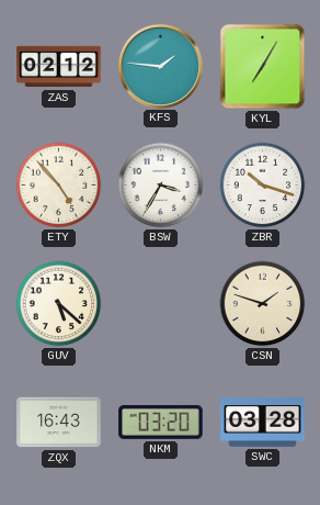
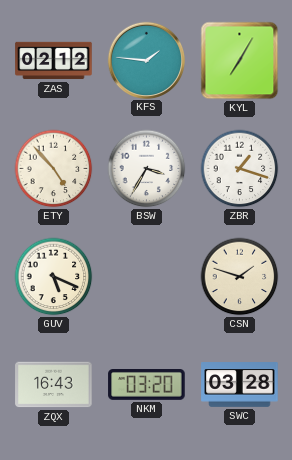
ZBR: 10:18 -> 1:18 (240, 169)
GUV: 5:22 -> 5:19 (54, 277)
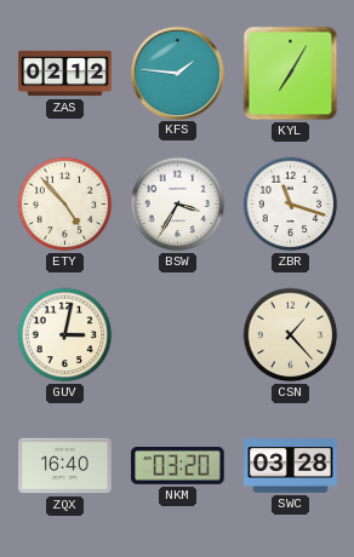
ZBR: 1:18 -> 11:18 (291, 205)
GUV: 5:19 -> 3:02 (65, 335)
CSN: 1:48 -> 1:23 (291, 335)
ZQX: 16:43 -> 16:40 (65, 466)
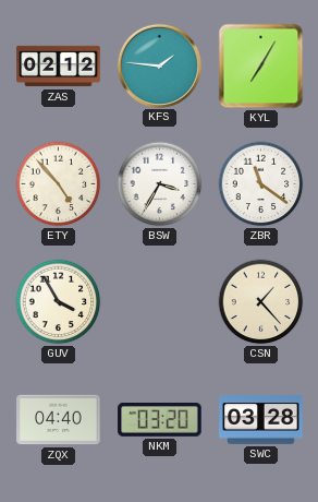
ZBR: 11:18 -> 11:21 (261, 184)
GUV: 3:02 -> 3:55 (59, 302)
ZQX: 16:40 -> 04:40 (59, 420)
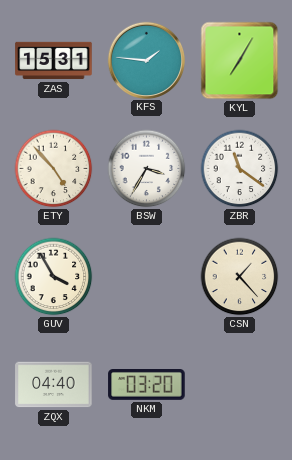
ZAS: 02:12 -> 15:31 (54, 61)
SWC: 03:28 -> none (261, 420)
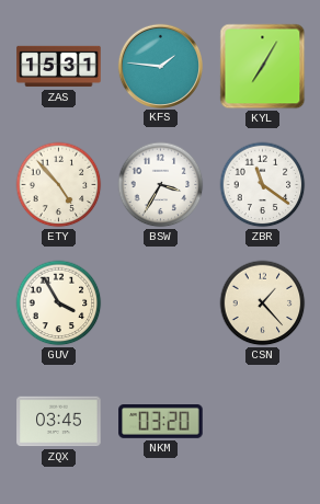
ZQX: 04:40 -> 03:45 (59, 422)
